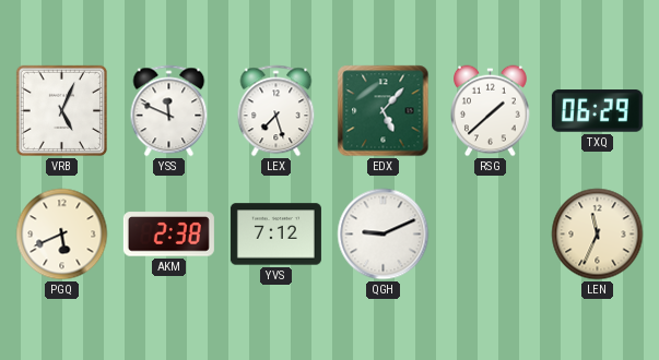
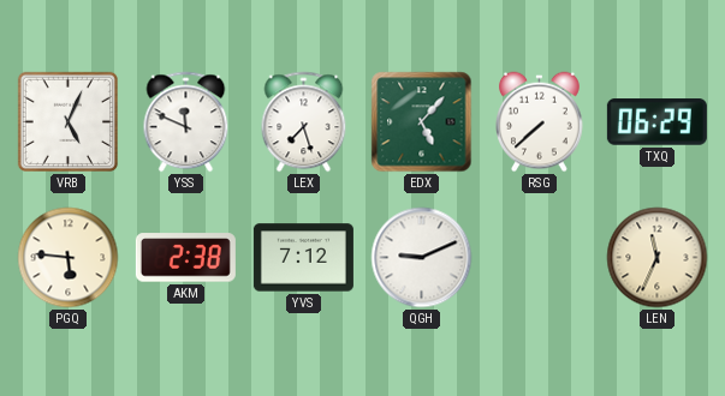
RSG: 1:38 -> 7:38 (540, 122)
PGQ: 5:41 -> 5:46 (69, 258)
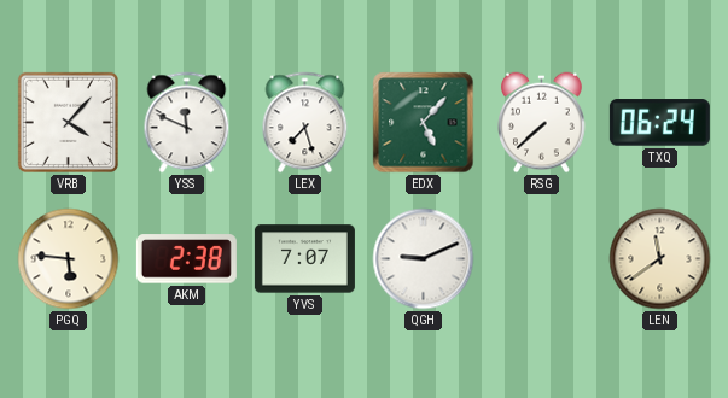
VRB: 5:04 -> 4:07 (68, 122)
TXQ: 06:29 -> 06:24 (659, 123)
YVS: 7:12 -> 7:07 (304, 259)
LEN: 11:34 -> 11:39 (660, 259)
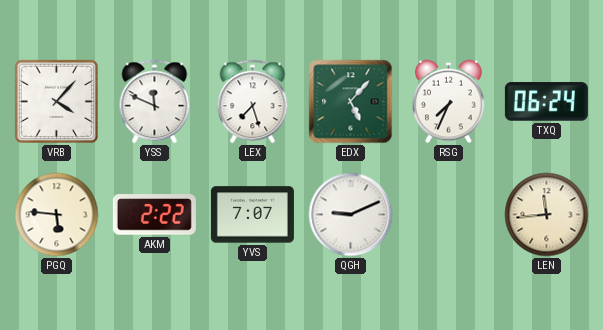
RSG: 7:38 -> 7:34 (449, 102)
AKM: 2:38 -> 2:22 (154, 215)
LEN: 11:39 -> 11:44 (547, 215)
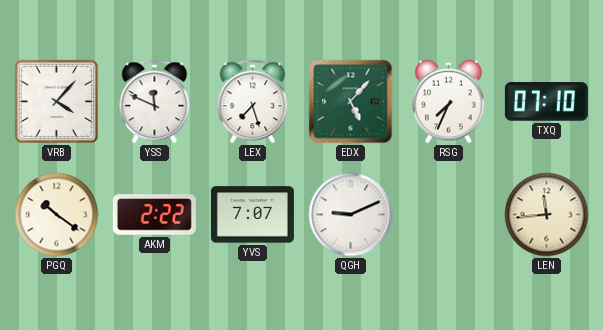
TXQ: 06:24 -> 07:10 (546, 102)
PGQ: 5:46 -> 10:21 (57, 215)
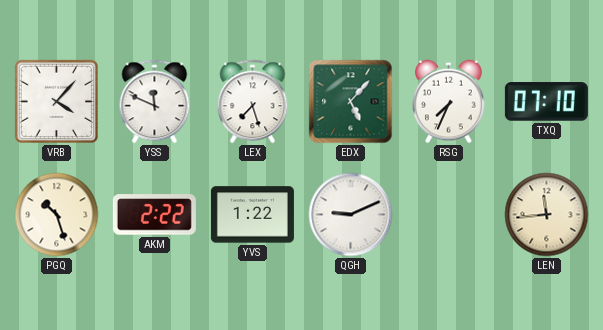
PGQ: 10:21 -> 10:27 (57, 215)
YVS: 7:07 -> 1:22 (252, 215)
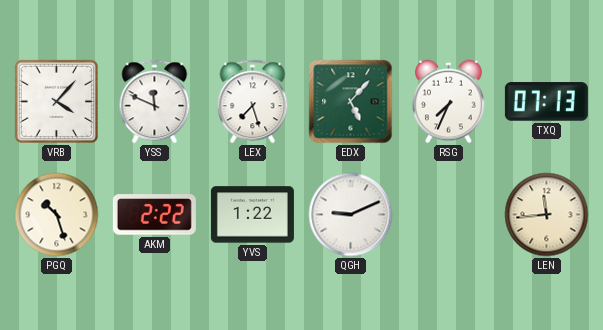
TXQ: 07:10 -> 07:13 (546, 102)
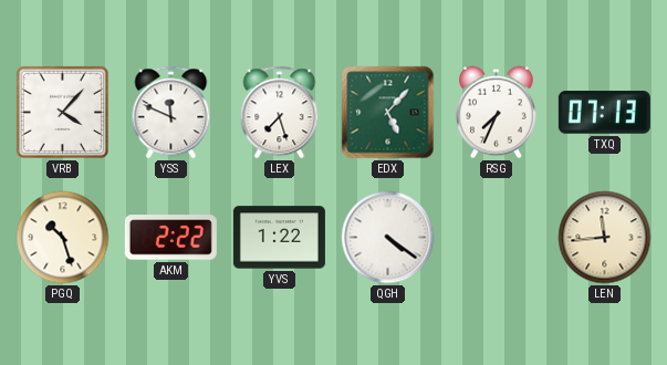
QGH: 9:11 -> 4:21 (388, 238)
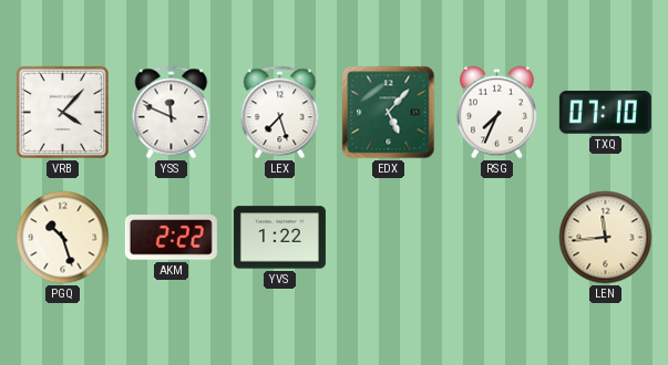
TXQ: 07:13 -> 07:10 (605, 113)
QGH: 4:21 -> none (388, 238)
